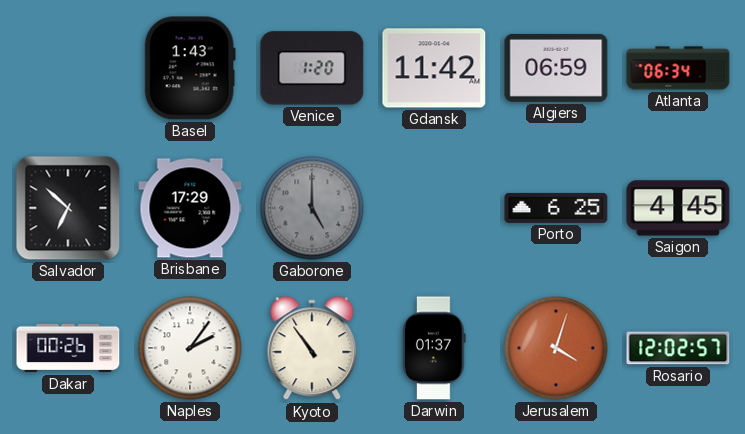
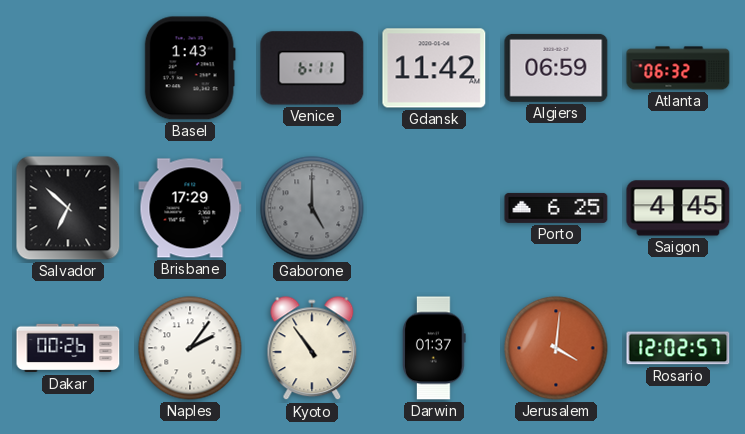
Venice: 1:20 -> 6:11 (312, 68)
Atlanta: 06:34 -> 06:32 (678, 68)
Jerusalem: 4:03 -> 4:01 (556, 348)
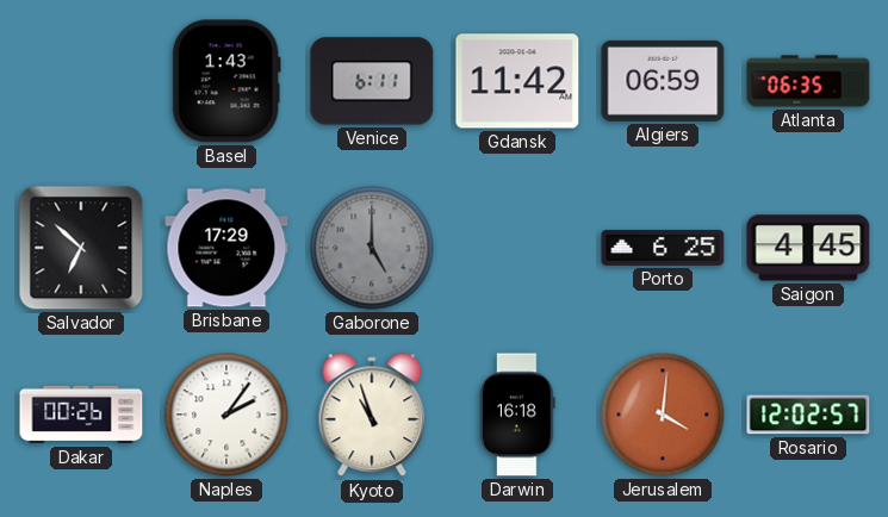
Atlanta: 06:32 -> 06:35 (808, 81)
Kyoto: 10:54 -> 10:57 (372, 416)
Darwin: 01:37 -> 16:18 (517, 415)
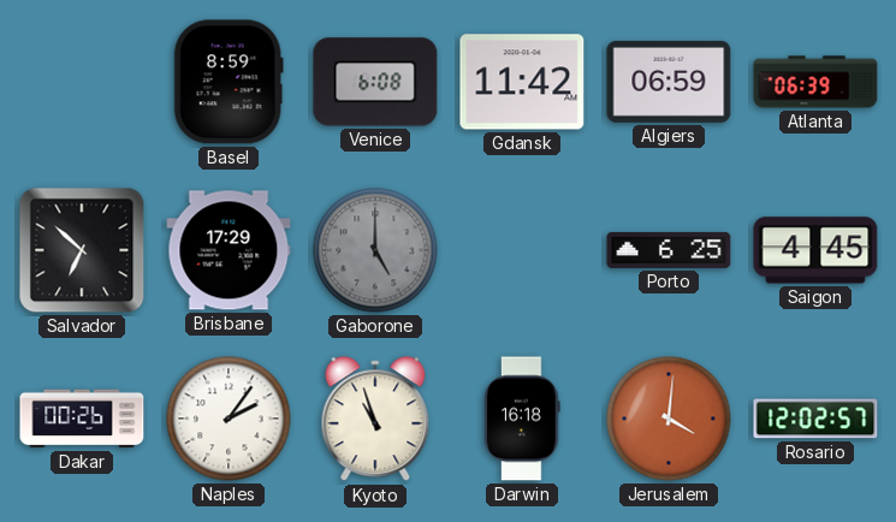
Basel: 1:43 -> 8:59 (229, 82)
Venice: 6:11 -> 6:08 (375, 82)
Atlanta: 06:35 -> 06:39 (815, 82)
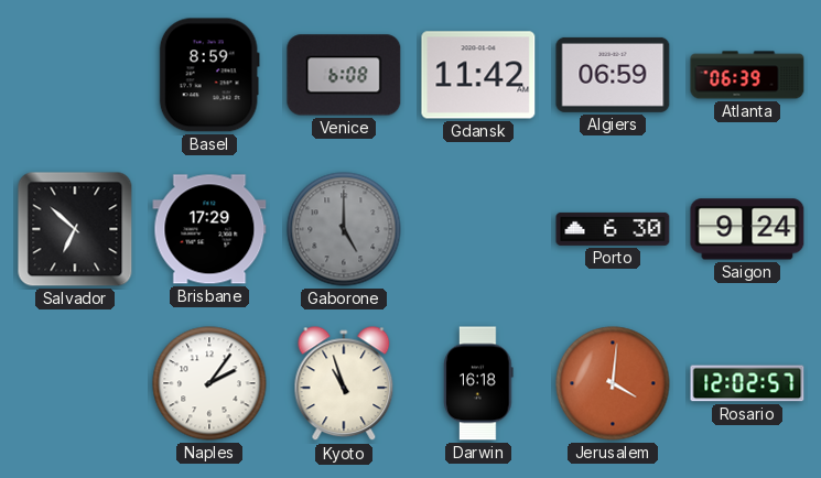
Porto: 6:25 -> 6:30 (613, 229)
Saigon: 4:45 -> 9:24 (747, 229)
Dakar: 00:26 -> none (82, 419)
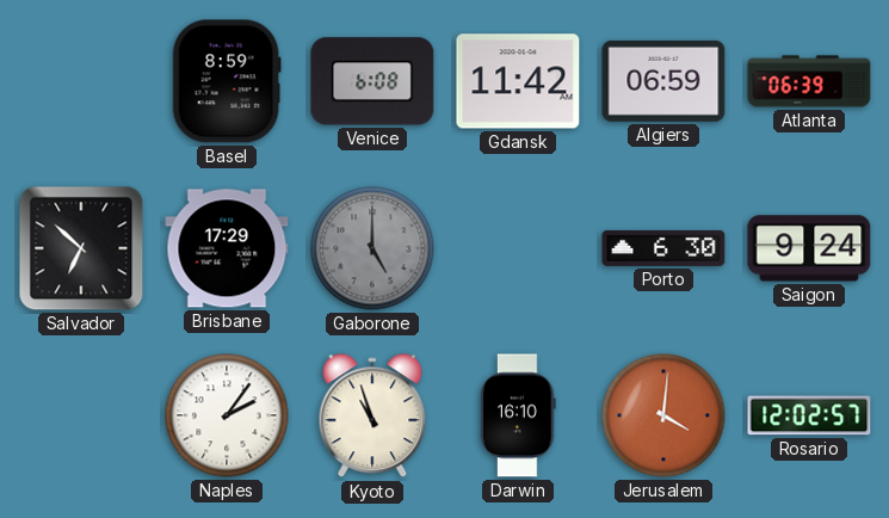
Darwin: 16:18 -> 16:10 (518, 415)
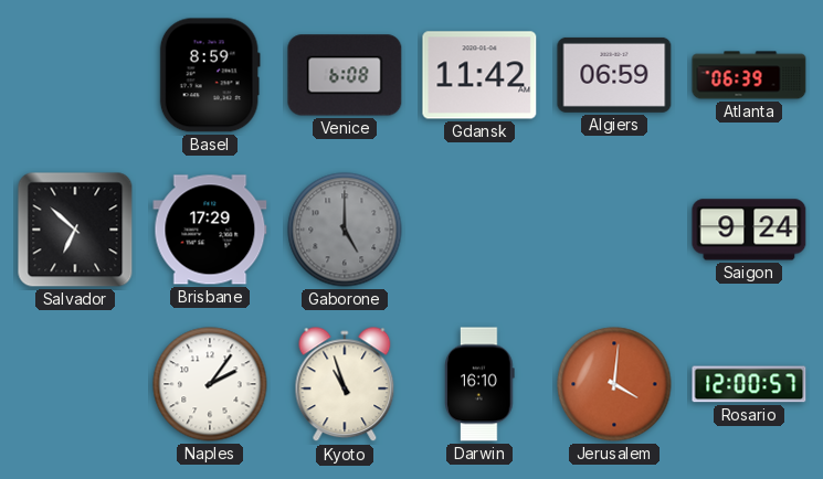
Porto: 6:30 -> none (663, 248)
Rosario: 12:02 -> 12:00 (749, 384)
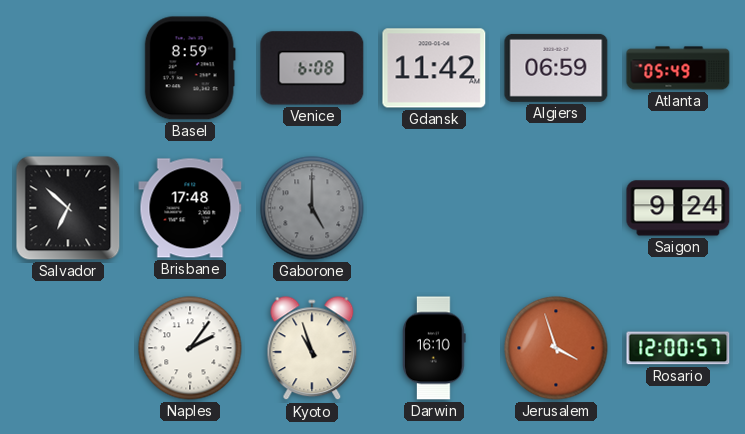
Atlanta: 06:39 -> 05:49 (678, 68)
Brisbane: 17:29 -> 17:48 (190, 208)
Jerusalem: 4:01 -> 3:57 (556, 348)
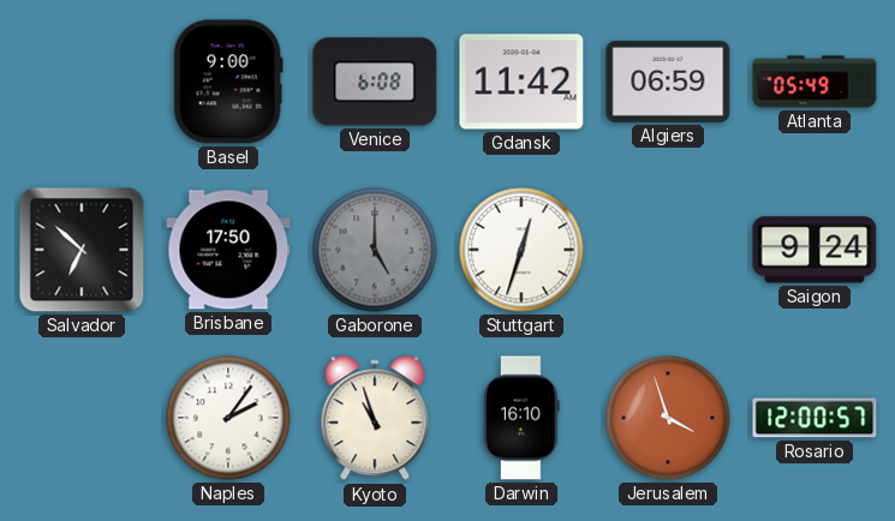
Basel: 8:59 -> 9:00 (228, 82)
Brisbane: 17:48 -> 17:50 (228, 250)
Stuttgart: none -> 12:33 (521, 250)
